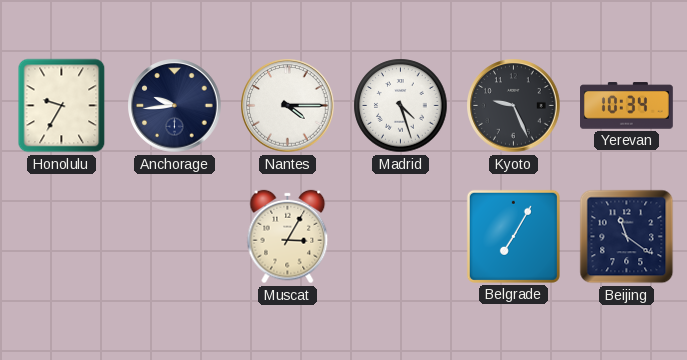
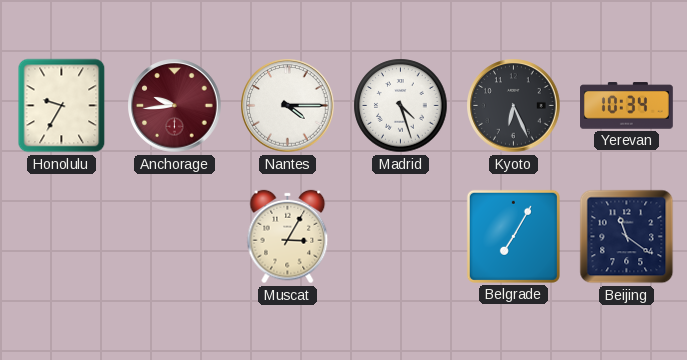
Anchorage dial: navy -> burgundy (175, 106)
Kyoto: 9:26 -> 6:26 (514, 106)
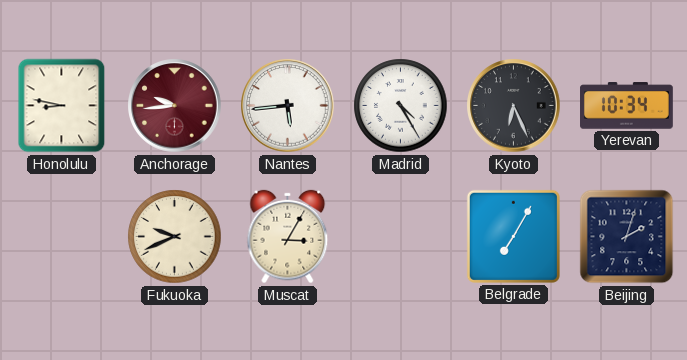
Honolulu: 9:35 -> 8:47 (62, 106)
Nantes: 4:15 -> 5:44 (288, 106)
Madrid: 4:27 -> 4:25 (401, 106)
Fukuoka: none -> 9:41 (175, 237)
Beijing: 11:21 -> 2:03 (627, 237)
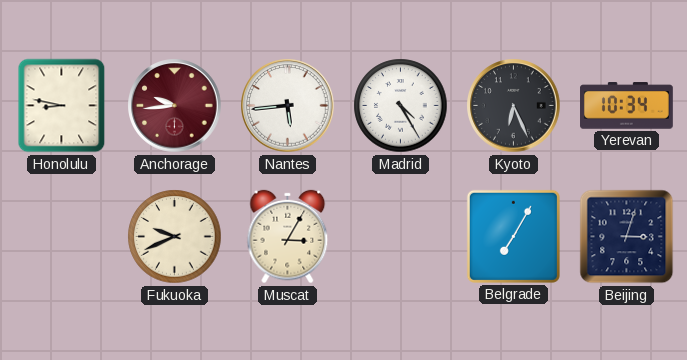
Beijing: 2:03 -> 3:03 (627, 237)
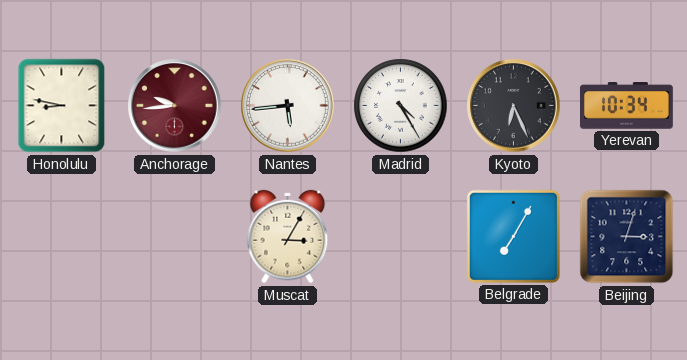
Fukuoka: 9:41 -> none (175, 237)
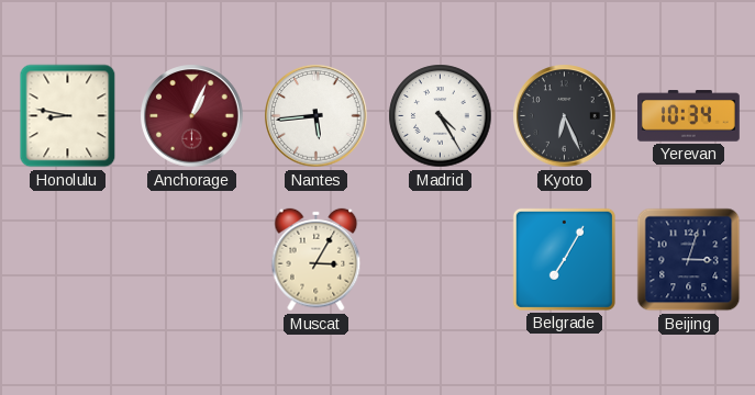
Anchorage: 9:44 -> 1:04 (192, 116)
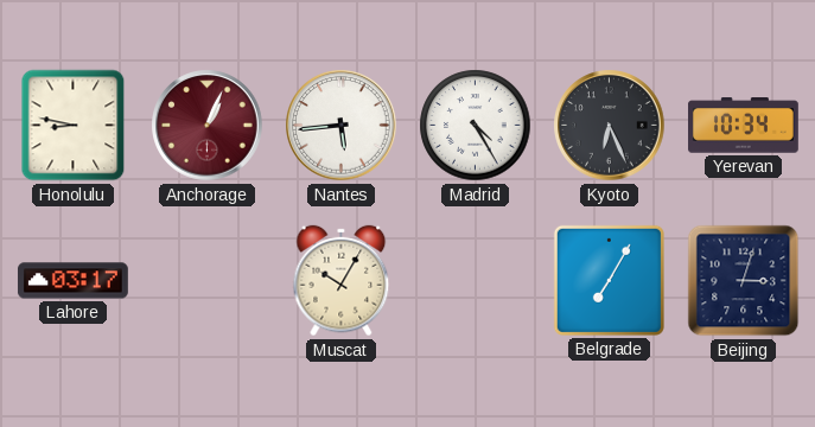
Lahore: none -> 03:17 (74, 281)
Muscat: 3:05 -> 10:05 (342, 281)
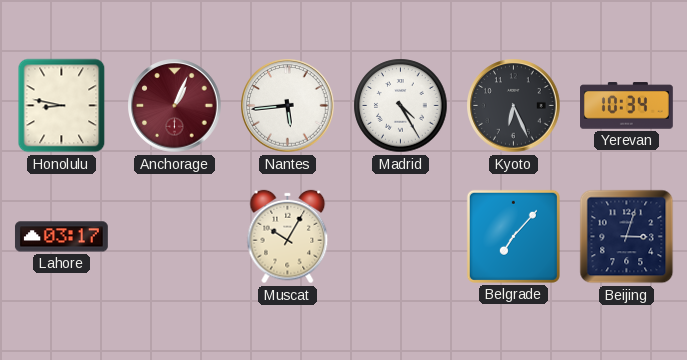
Belgrade: 7:05 -> 7:07 (513, 236)
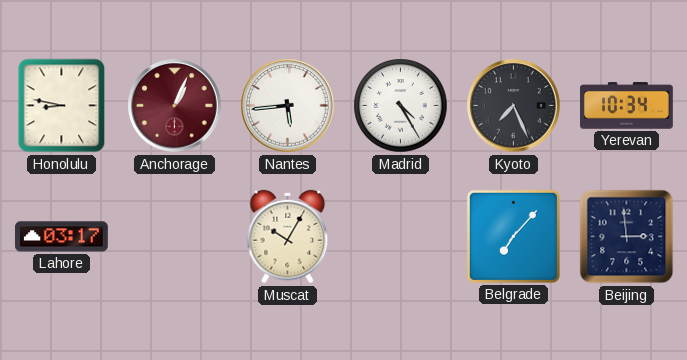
Kyoto: 6:26 -> 7:26 (514, 106)
Beijing: 3:03 -> 2:59 (627, 237)
